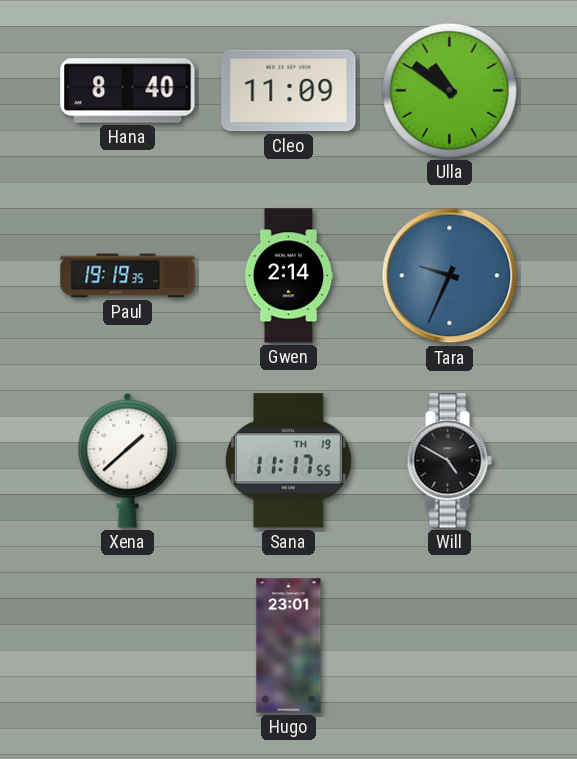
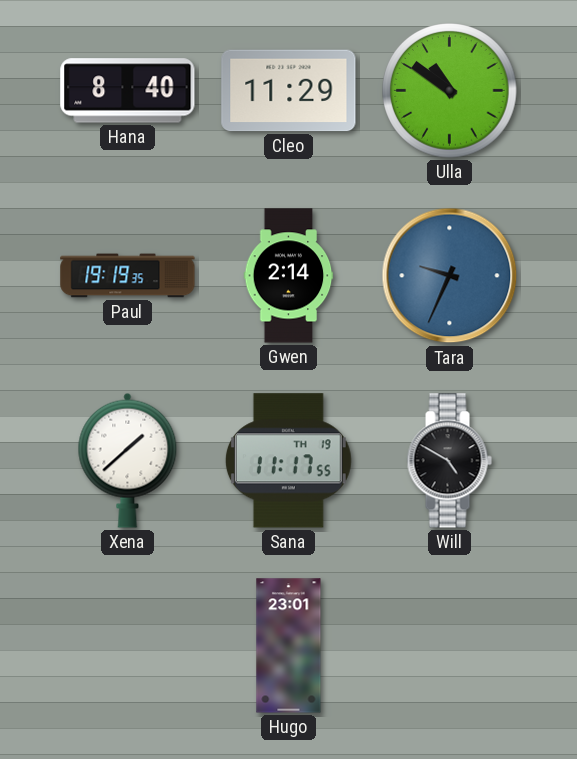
Cleo: 11:09 -> 11:29 (289, 91)
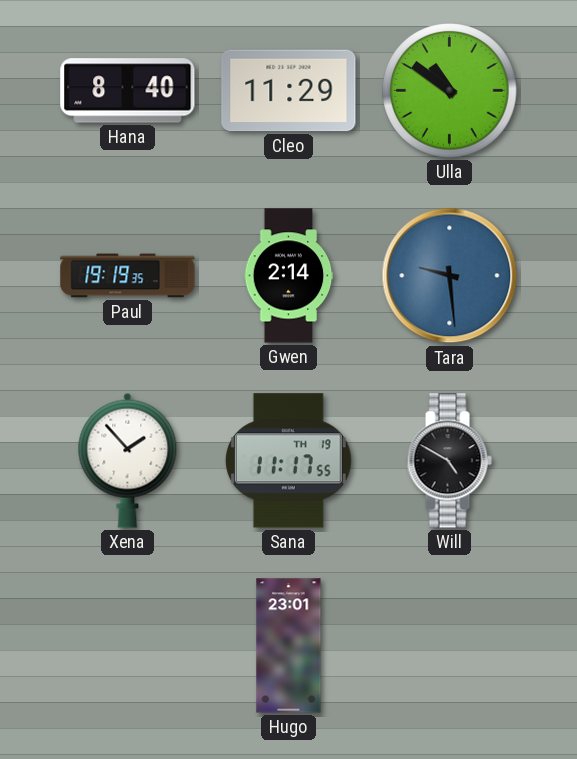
Tara: 9:34 -> 9:29 (450, 276)
Xena: 1:38 -> 1:53 (128, 460)
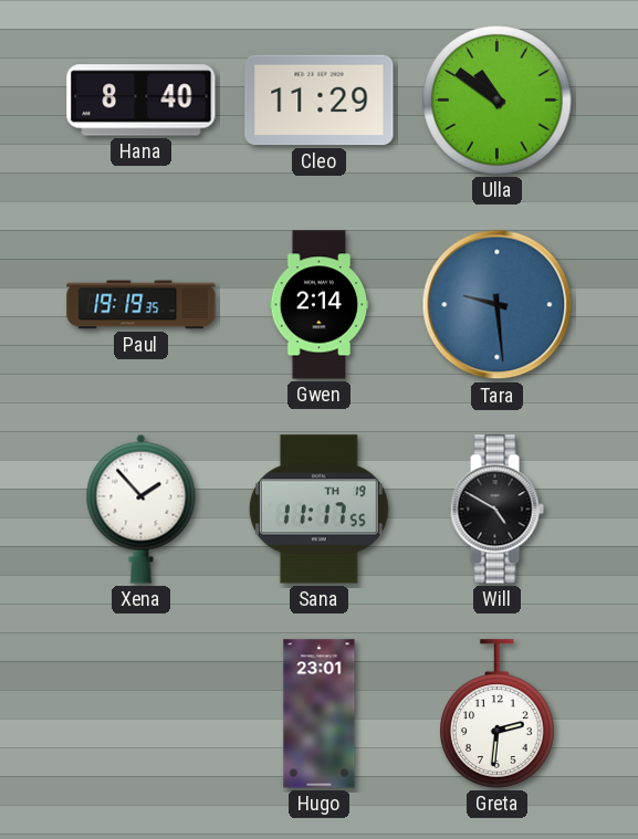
Greta: none -> 2:31 (498, 714)
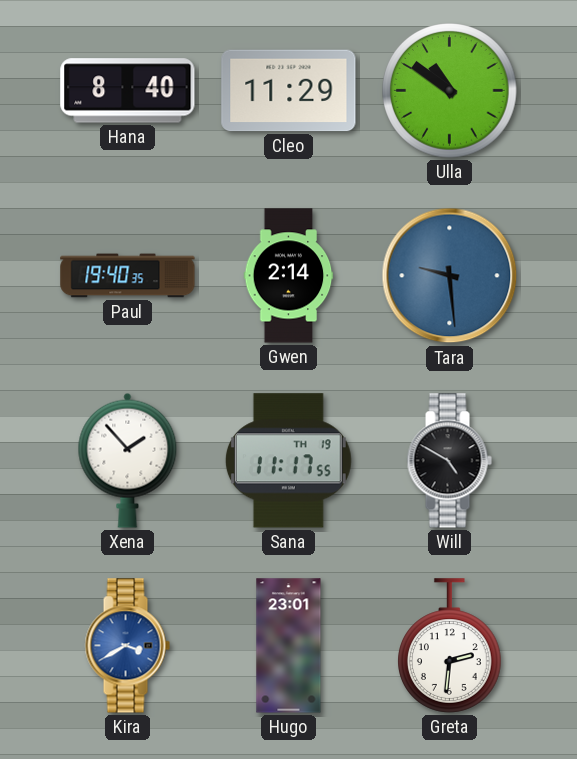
Paul: 19:19 -> 19:40 (128, 276)
Kira: none -> 3:40 (127, 646)
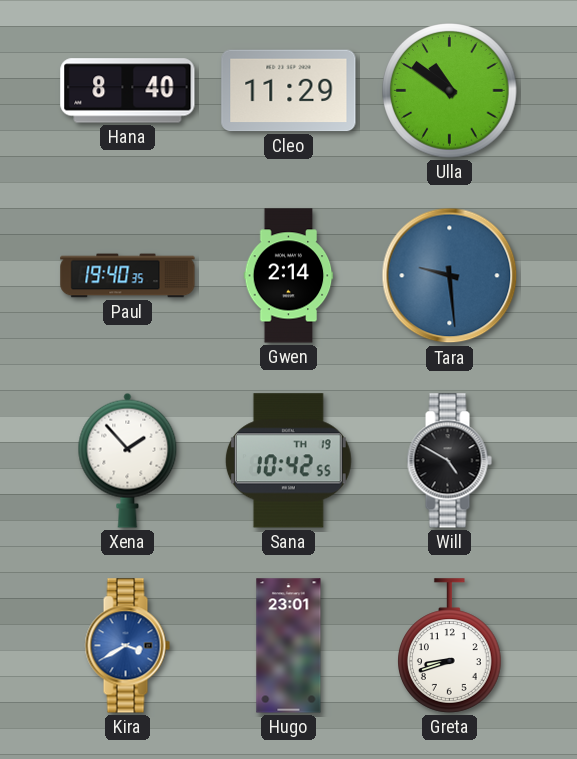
Sana: 11:17 -> 10:42 (288, 461)
Greta: 2:31 -> 8:42 (450, 646)
